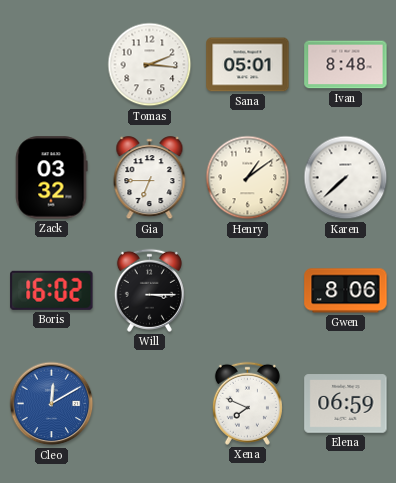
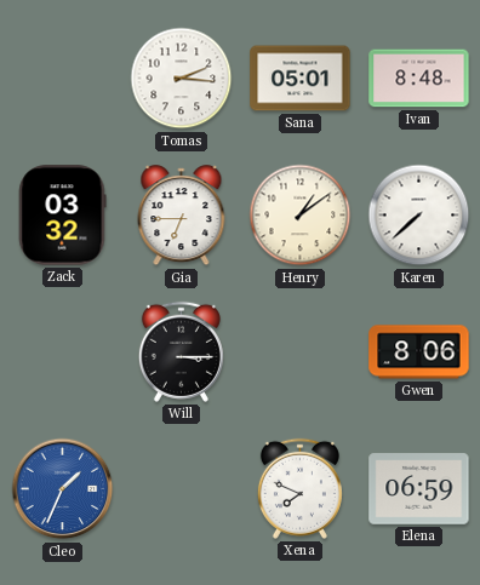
Boris: 16:02 -> none (52, 290)
Cleo: 12:10 -> 1:34 (63, 489)
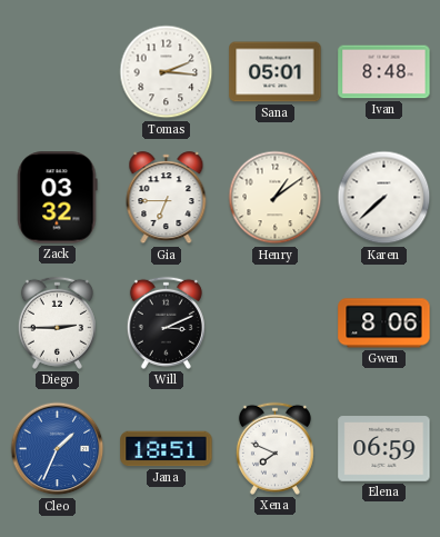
Diego: none -> 2:45 (57, 322)
Will: 3:15 -> 3:11 (166, 322)
Jana: none -> 18:51 (167, 449)
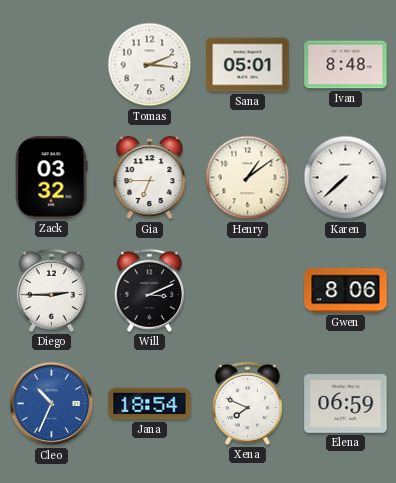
Cleo: 1:34 -> 10:34 (52, 404)
Jana: 18:51 -> 18:54 (150, 404)
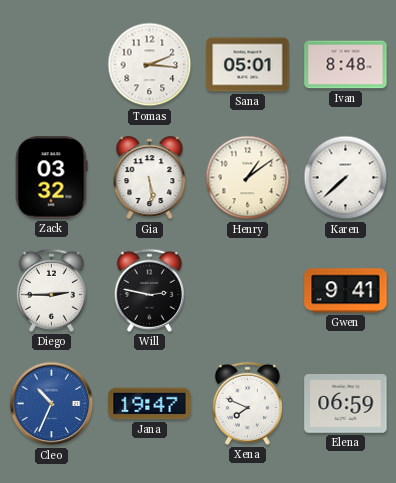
Gia: 6:45 -> 5:29 (150, 178)
Will: 3:11 -> 2:47 (149, 290)
Gwen: 8:06 -> 9:41 (346, 291)
Jana: 18:54 -> 19:47 (150, 404)
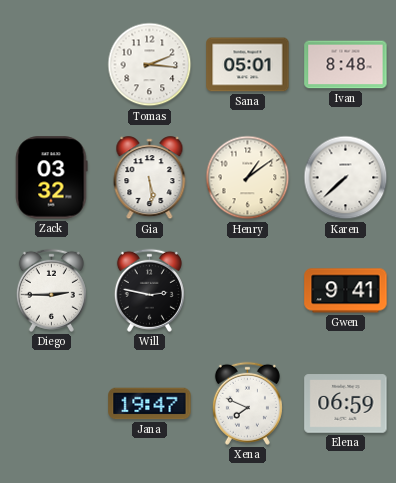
Cleo: 10:34 -> none (52, 404)
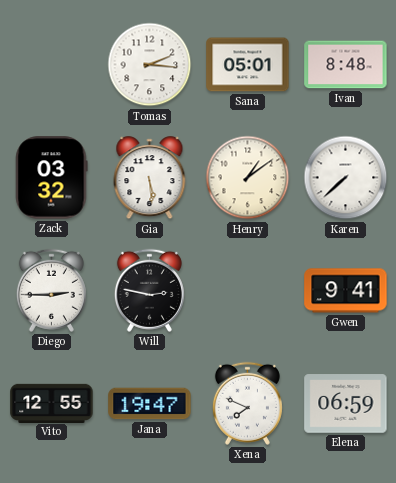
Vito: none -> 12:55 (52, 403)
